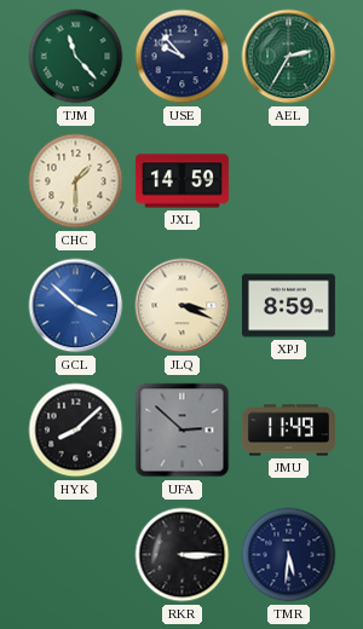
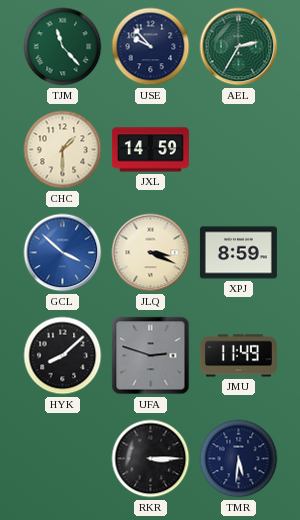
UFA: 2:52 -> 2:48 (151, 356)
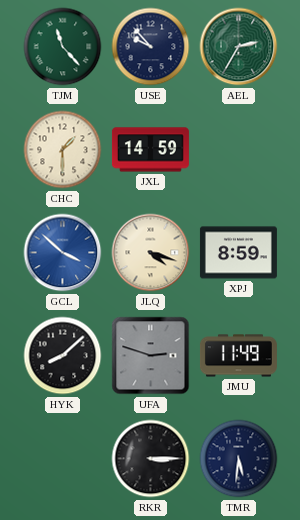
JLQ: 3:19 -> 4:18 (151, 253)
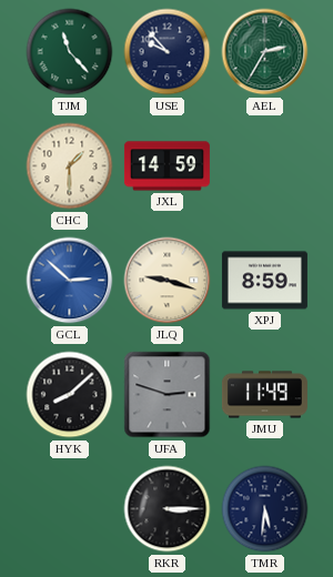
GCL: 3:52 -> 2:52 (70, 281)
JLQ: 4:18 -> 9:18 (168, 281)
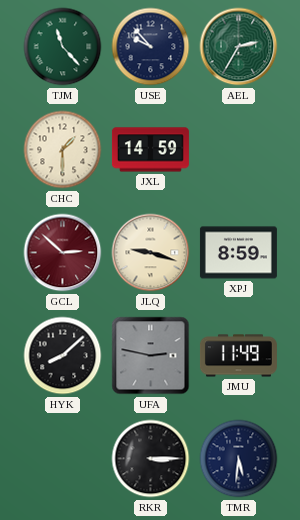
GCL dial: blue -> burgundy (63, 253)
UFA: 2:48 -> 2:47 (151, 356)
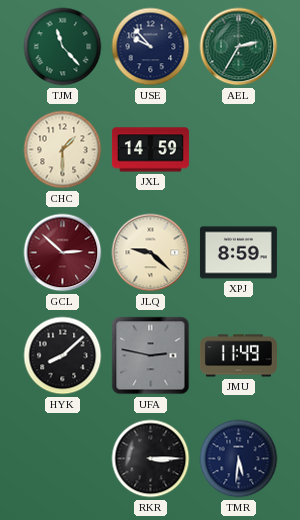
JLQ: 9:18 -> 9:22 (151, 253)
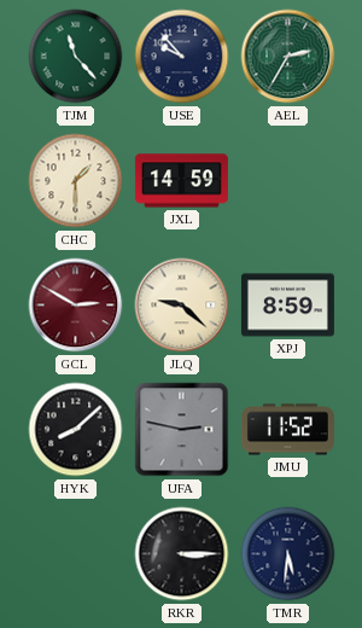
GCL: 2:52 -> 2:50 (76, 306)
JMU: 11:49 -> 11:52 (287, 430)
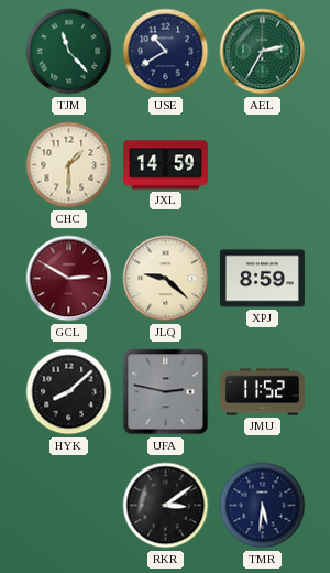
USE: 9:53 -> 10:40 (166, 52)
RKR: 3:15 -> 3:09 (166, 506)
